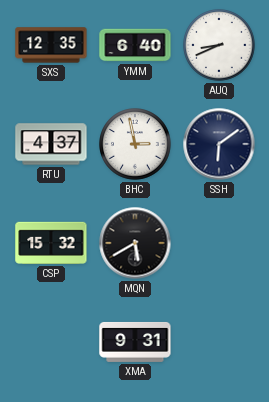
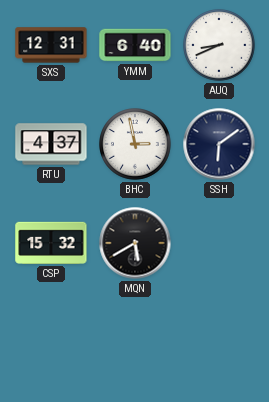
SXS: 12:35 -> 12:31 (51, 45)
XMA: 9:31 -> none (135, 342)
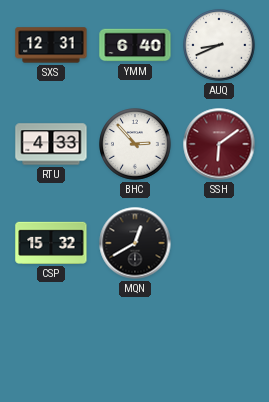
RTU: 4:37 -> 4:33 (51, 144)
BHC: 2:58 -> 2:53 (135, 144)
SSH dial: navy -> burgundy (219, 144)
MQN: 5:40 -> 12:40 (135, 243)
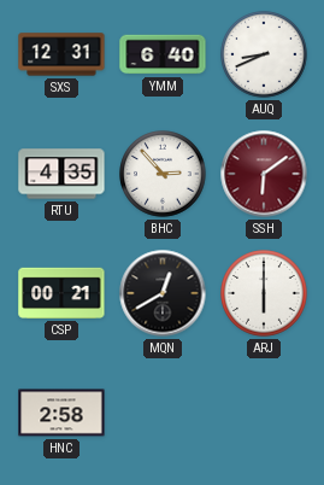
RTU: 4:33 -> 4:35 (61, 174)
CSP: 15:32 -> 00:21 (61, 293)
ARJ: none -> 6:00 (264, 293)
HNC: none -> 2:58 (61, 413)
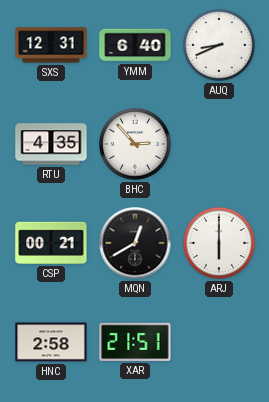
SSH: 6:09 -> none (264, 174)
XAR: none -> 21:51 (135, 342)
